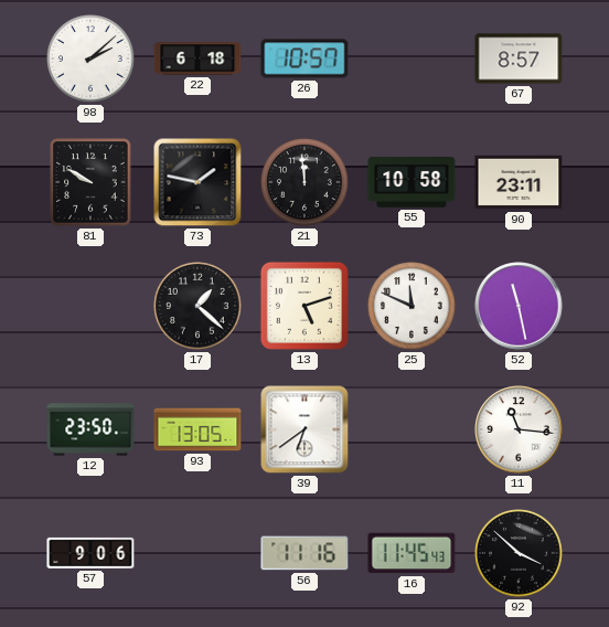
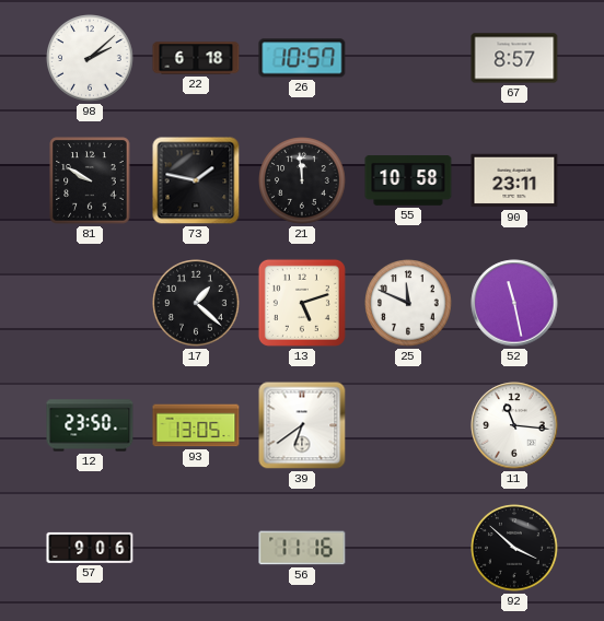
16: 11:45 -> none (412, 553)
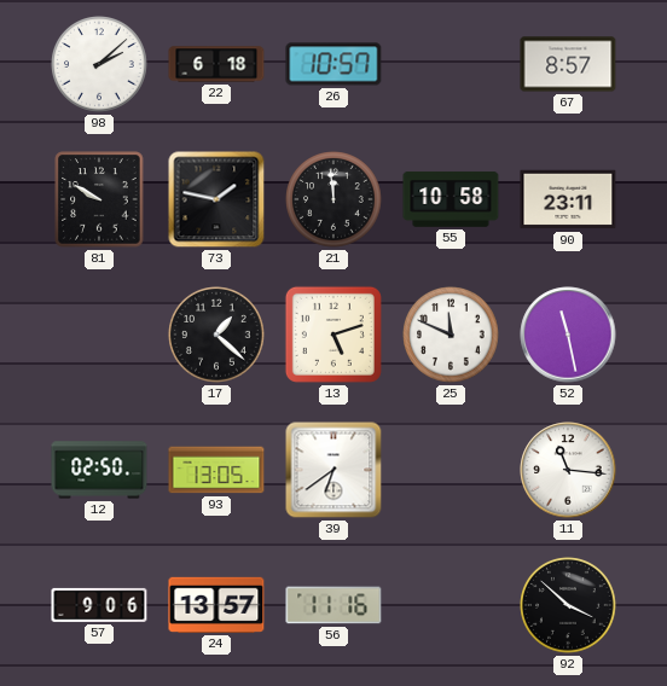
12: 23:50 -> 02:50 (99, 470)
24: none -> 13:57 (216, 605)
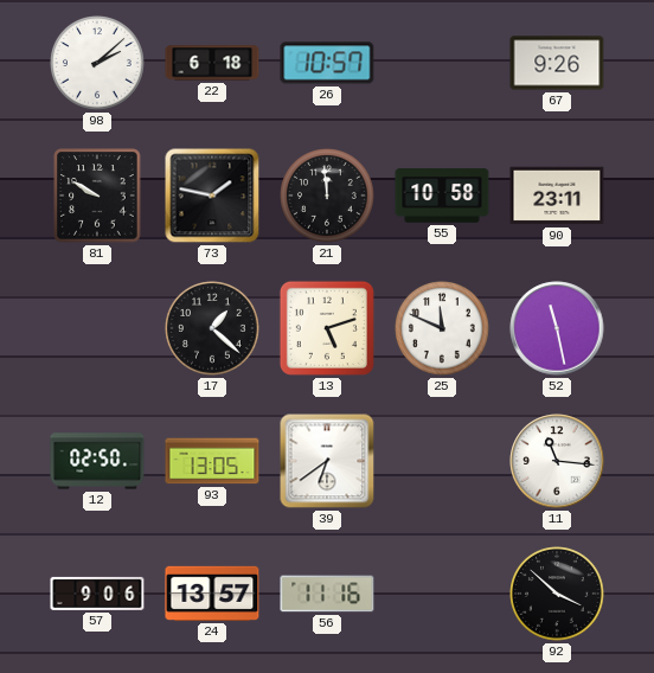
67: 8:57 -> 9:26 (557, 63)
